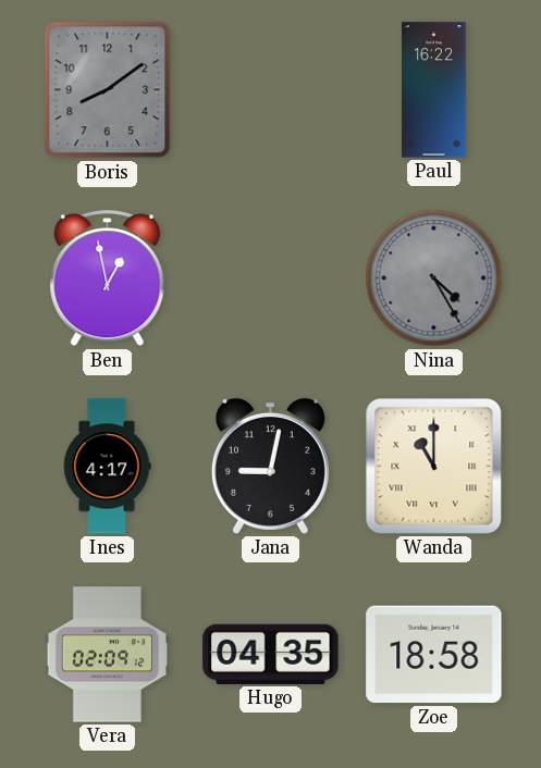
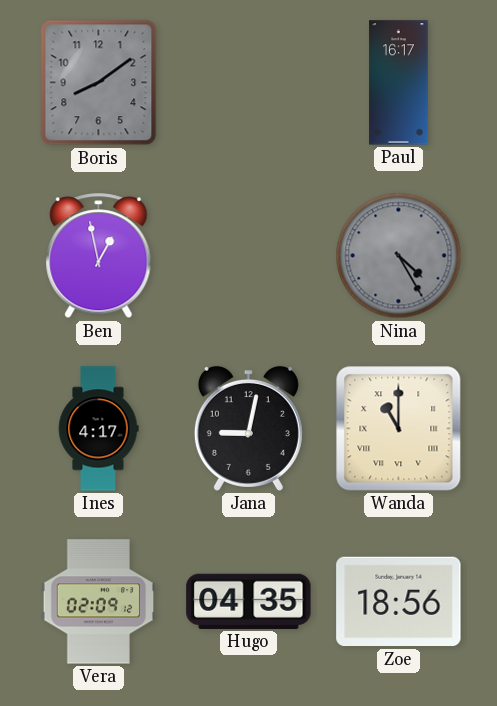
Paul: 16:22 -> 16:17 (399, 83)
Zoe: 18:58 -> 18:56 (399, 602)
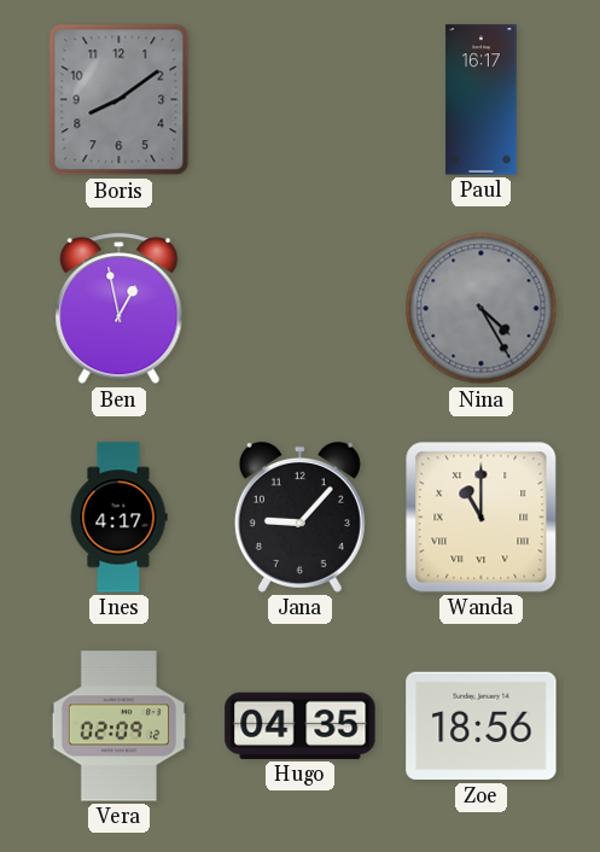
Jana: 9:02 -> 9:07 (299, 517)
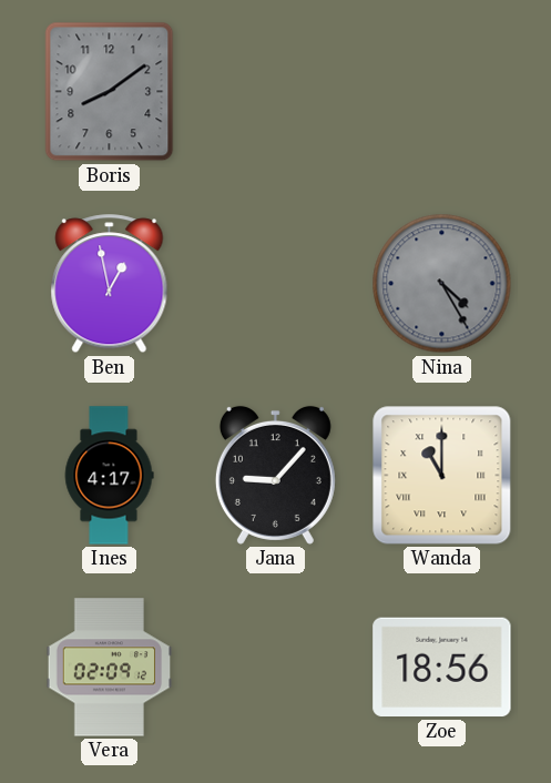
Paul: 16:17 -> none (482, 100)
Hugo: 04:35 -> none (301, 725)
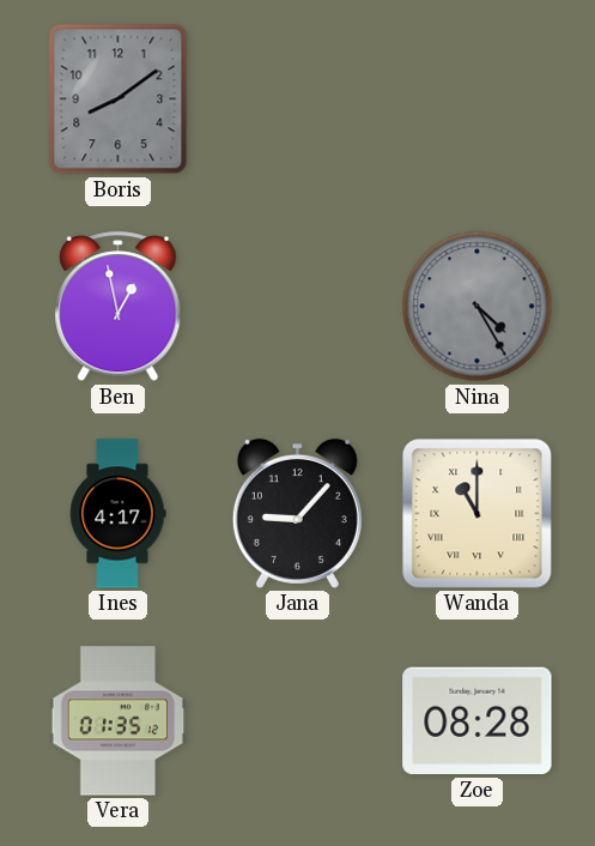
Vera: 02:09 -> 01:35 (119, 721)
Zoe: 18:56 -> 08:28 (478, 721)
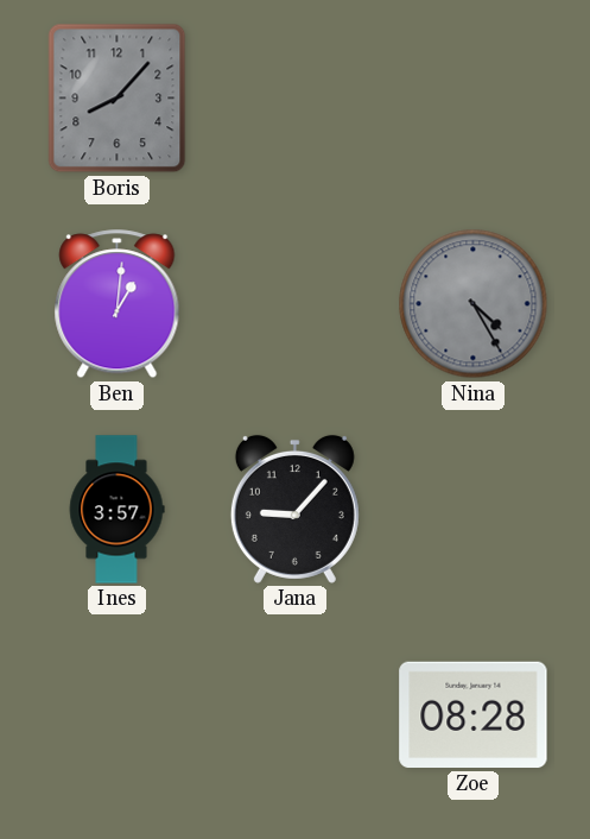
Boris: 8:09 -> 8:07 (118, 99)
Ben: 12:58 -> 1:01 (118, 304)
Ines: 4:17 -> 3:57 (116, 510)
Wanda: 11:00 -> none (478, 514)
Vera: 01:35 -> none (119, 721)
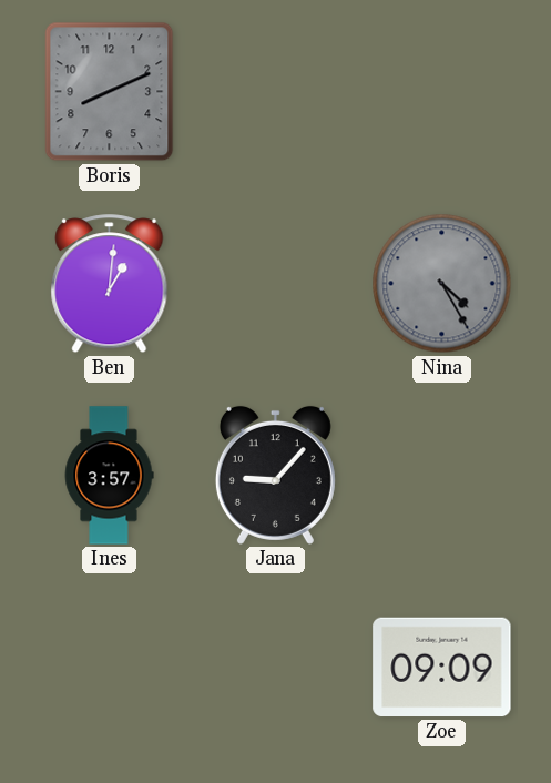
Boris: 8:07 -> 8:11 (110, 92)
Zoe: 08:28 -> 09:09 (442, 668)
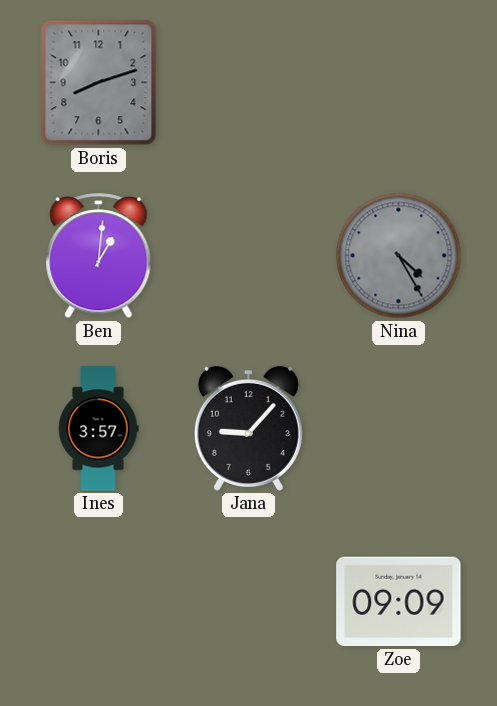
Boris: 8:11 -> 8:12 (99, 83)
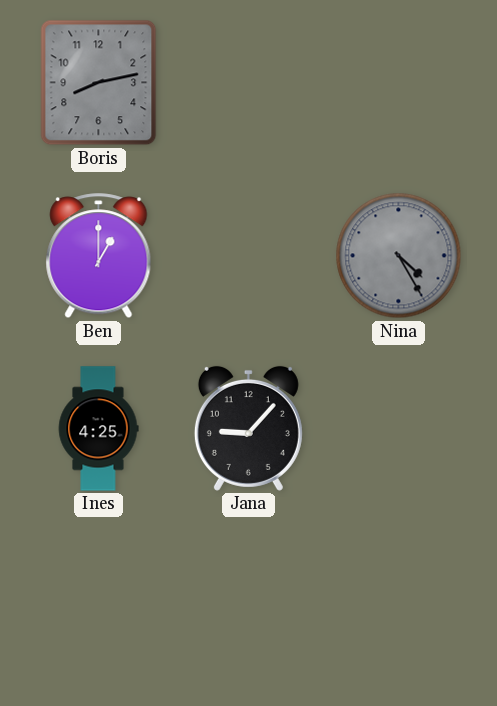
Boris: 8:12 -> 8:13 (99, 83)
Ben: 1:01 -> 1:00 (99, 256)
Ines: 3:57 -> 4:25 (98, 429)
Zoe: 09:09 -> none (399, 602)
